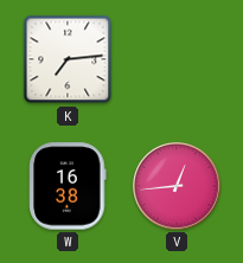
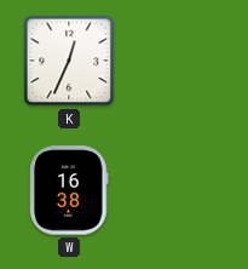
K: 7:14 -> 12:34 (69, 61)
V: 12:44 -> none (177, 186)
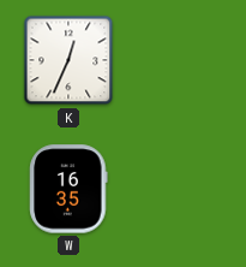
W: 16:38 -> 16:35 (68, 189)
